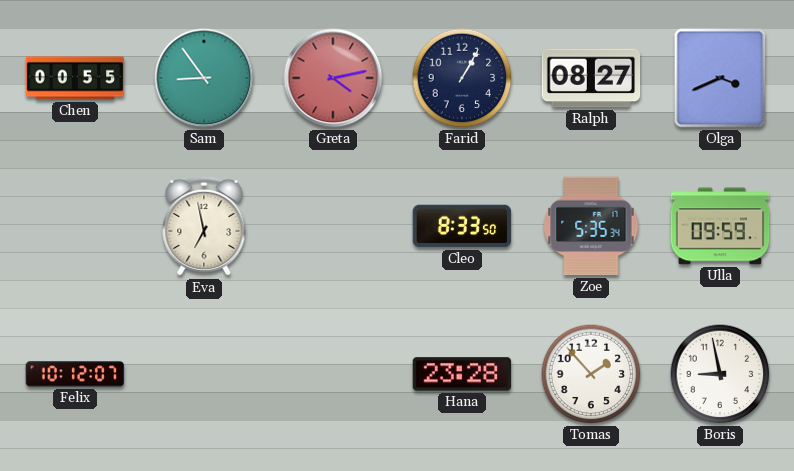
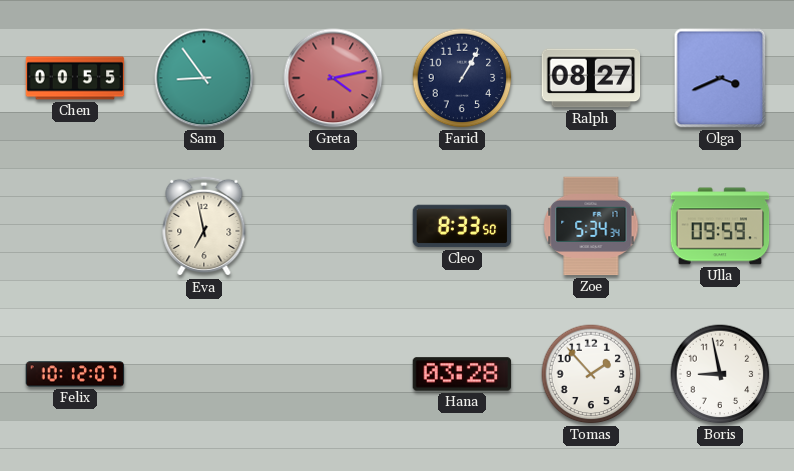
Zoe: 5:35 -> 5:34 (591, 226)
Hana: 23:28 -> 03:28 (462, 374)
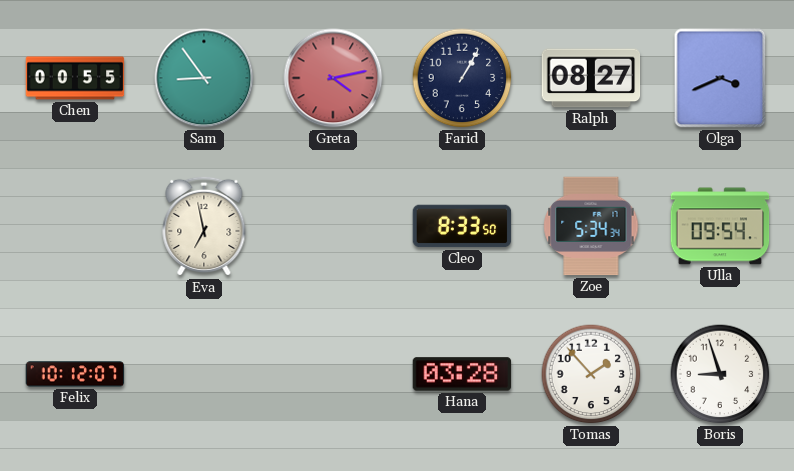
Ulla: 09:59 -> 09:54 (720, 226)
Boris: 8:58 -> 8:57 (720, 374)
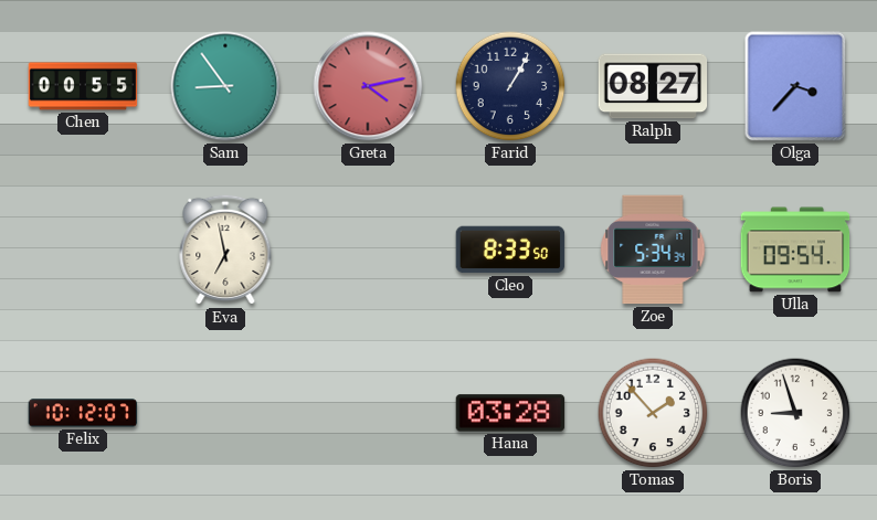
Olga: 3:41 -> 3:37 (795, 86)
